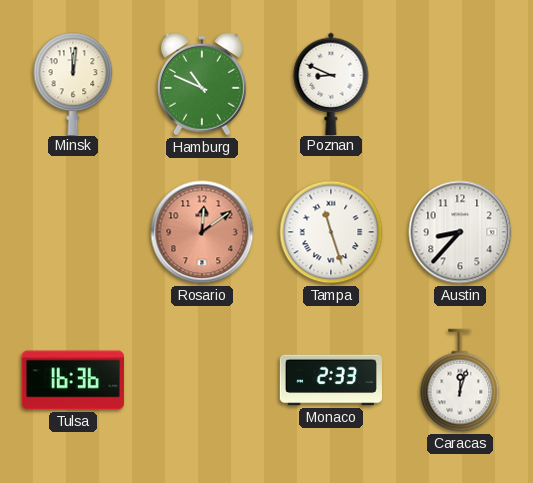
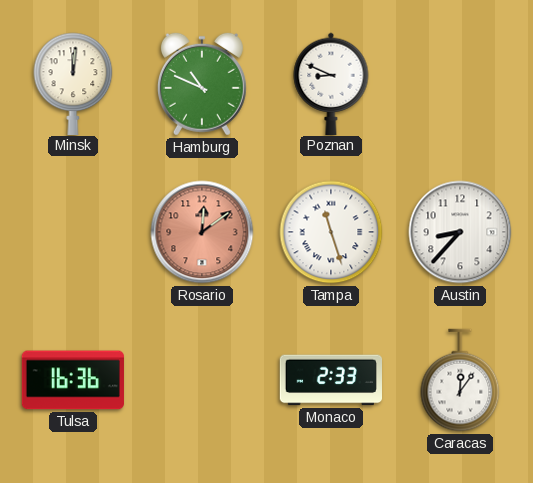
Caracas: 12:03 -> 12:06 (460, 380)
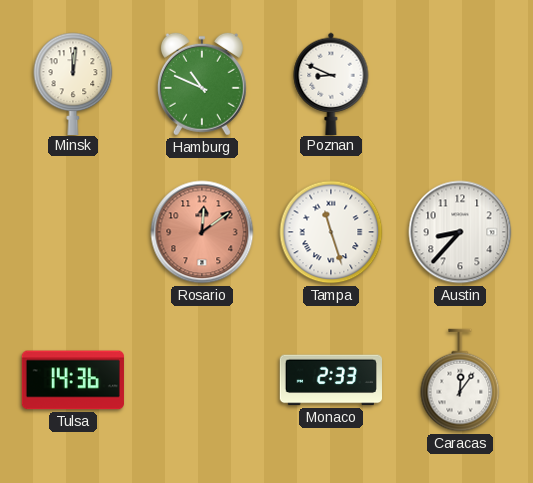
Tulsa: 16:36 -> 14:36 (73, 380)
